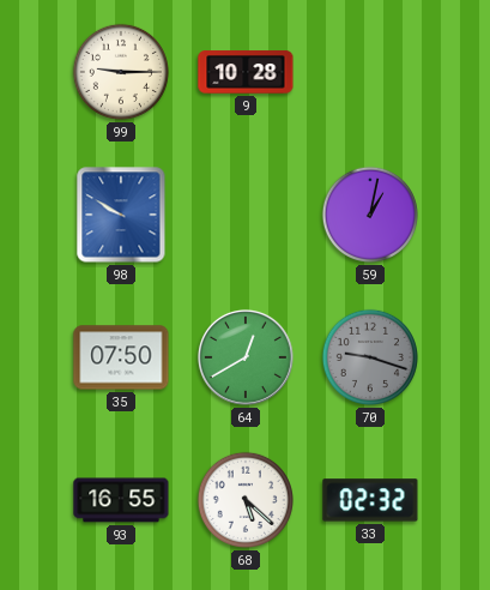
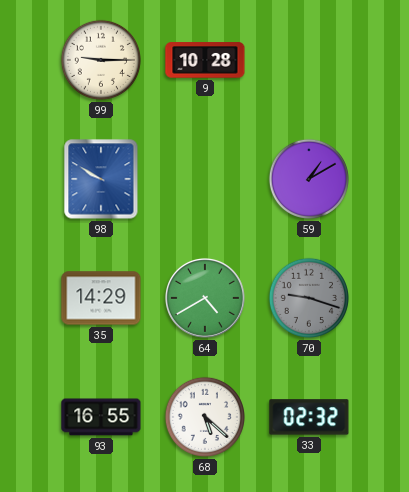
59: 1:02 -> 1:10 (309, 179)
35: 07:50 -> 14:29 (101, 298)
64: 12:40 -> 4:40 (205, 298)
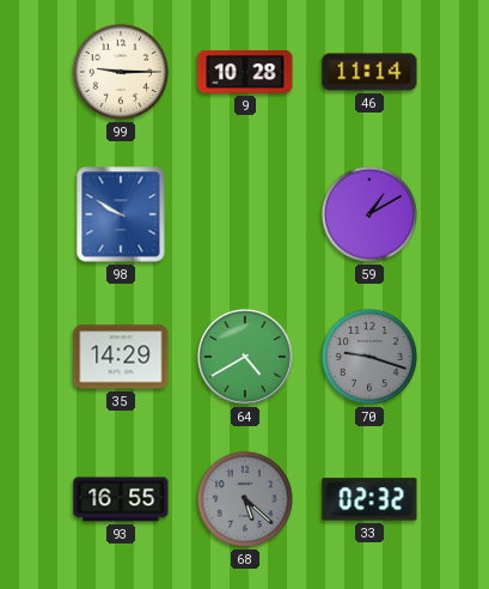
46: none -> 11:14 (369, 72)
68 dial: white -> grey (245, 499)
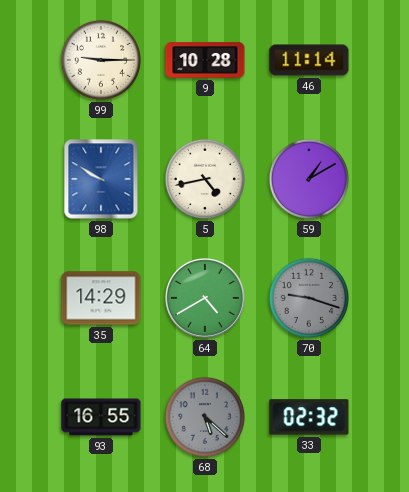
5: none -> 4:43 (205, 179)
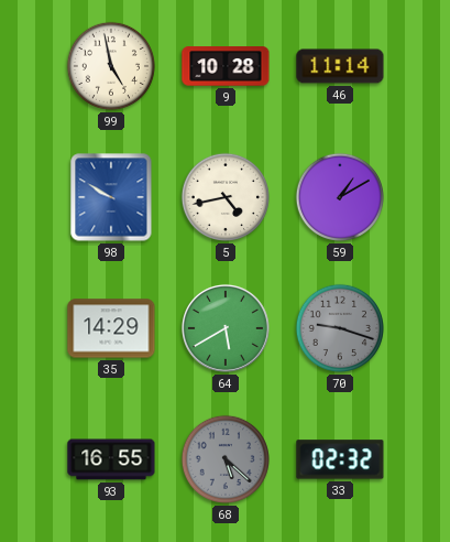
99: 9:15 -> 4:58 (111, 66)
64: 4:40 -> 5:40 (226, 328)
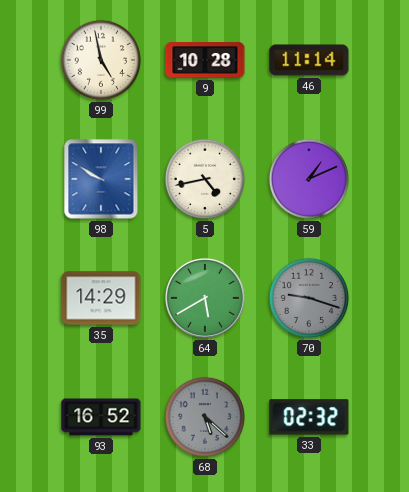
59: 1:10 -> 1:11 (309, 179)
93: 16:55 -> 16:52 (101, 417)
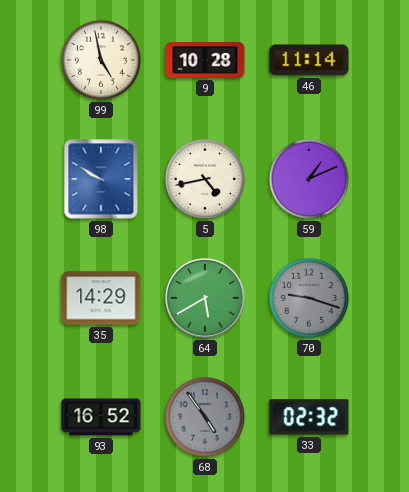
68: 5:22 -> 4:54 (205, 417)
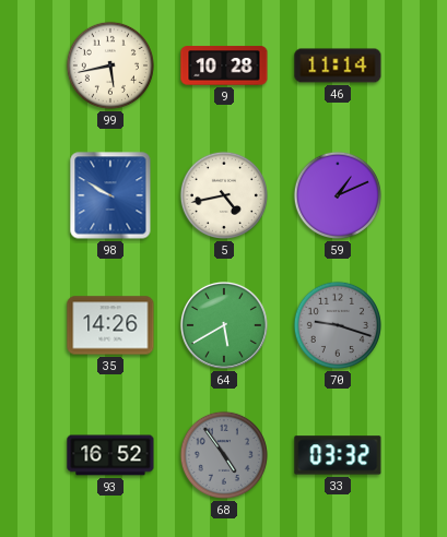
99: 4:58 -> 5:43 (110, 65)
35: 14:29 -> 14:26 (110, 325)
33: 02:32 -> 03:32 (338, 455)
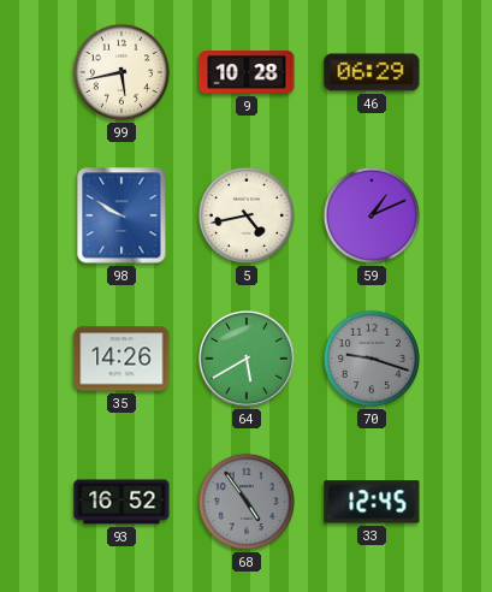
46: 11:14 -> 06:29 (372, 72)
33: 03:32 -> 12:45 (372, 502)
